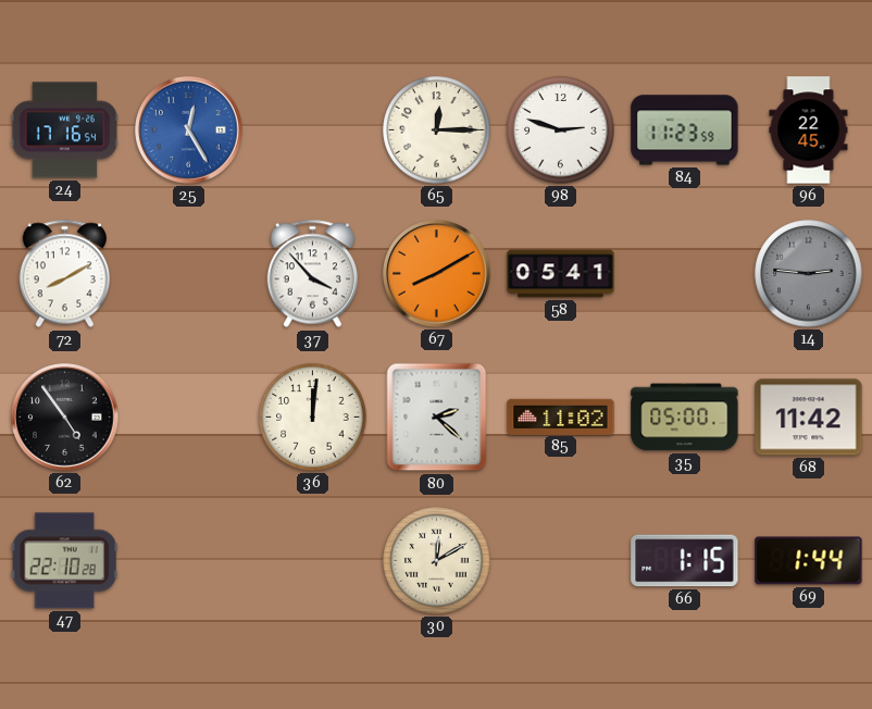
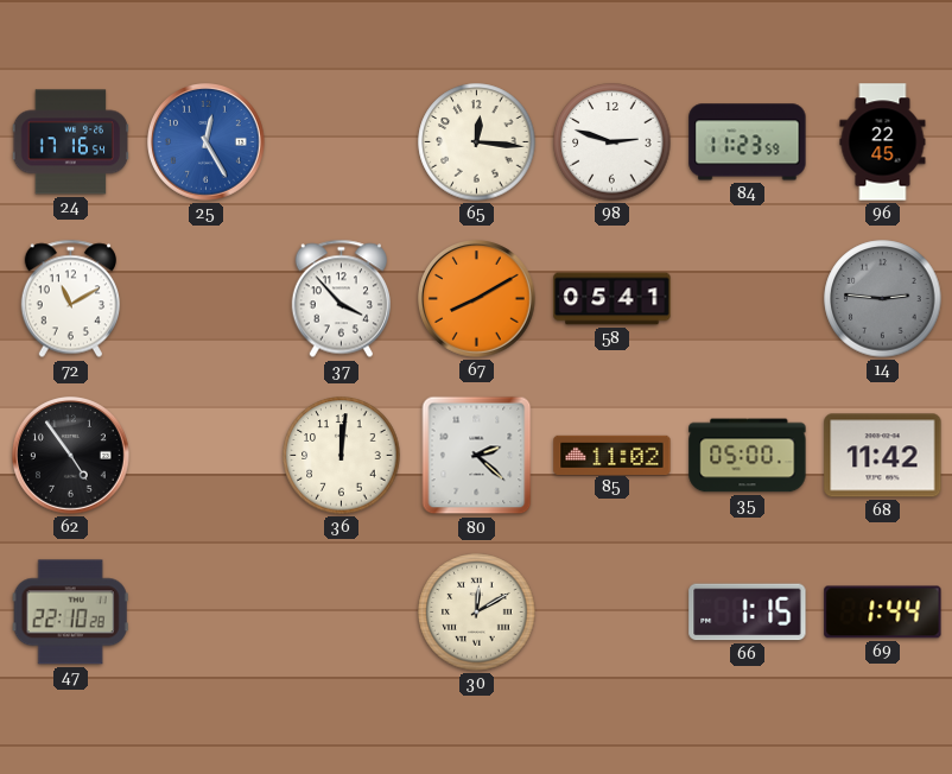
65: 12:15 -> 12:16 (477, 142)
72: 8:10 -> 11:10 (70, 299)
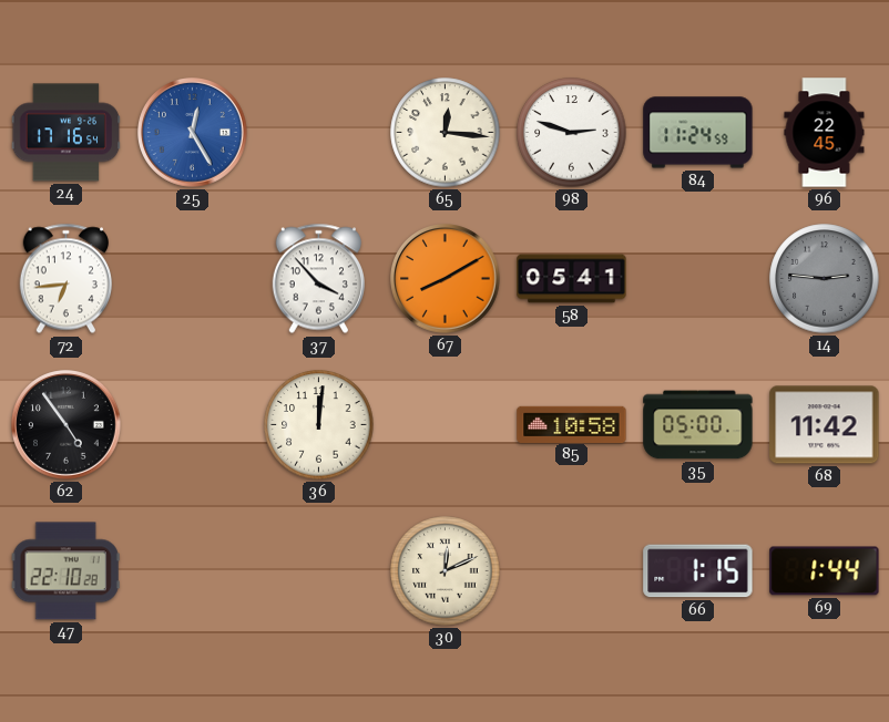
84: 11:23 -> 11:24 (698, 133)
72: 11:10 -> 6:44 (65, 279)
80: 2:22 -> none (477, 456)
85: 11:02 -> 10:58 (572, 424)
30: 12:10 -> 12:11 (446, 571)
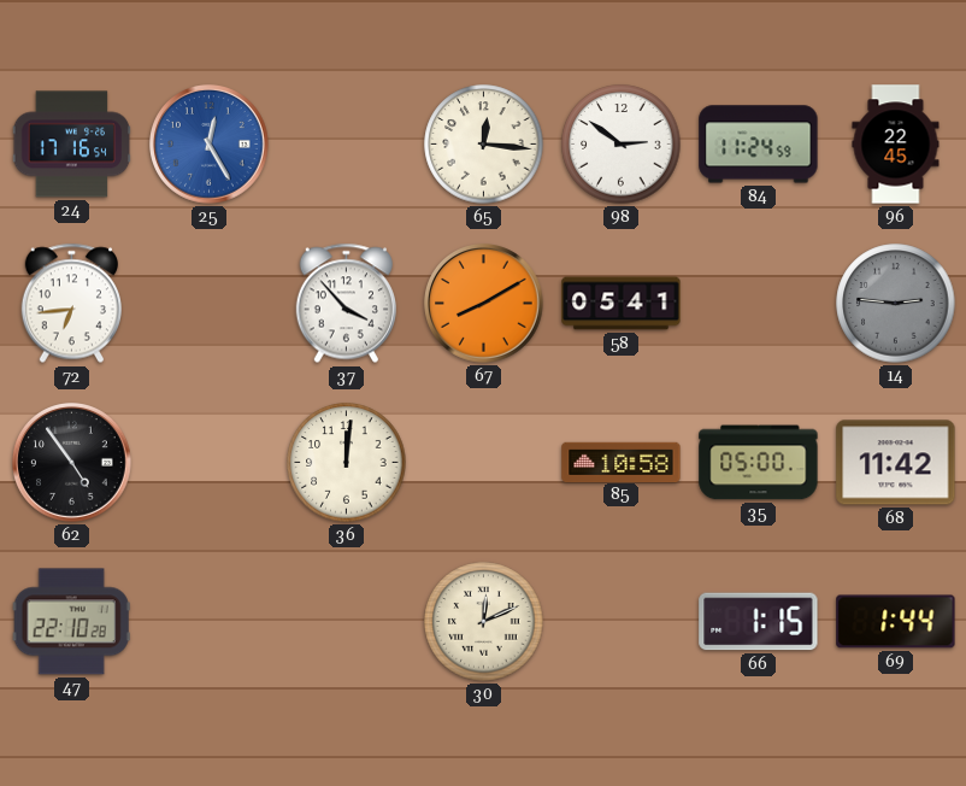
98: 2:48 -> 2:51 (622, 145)
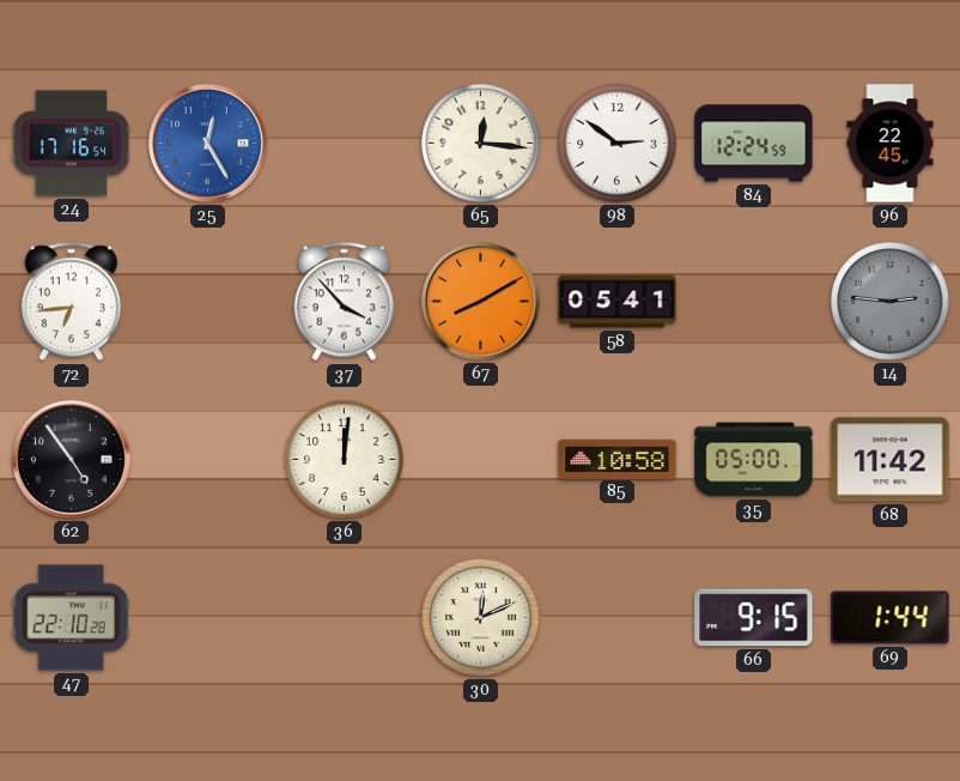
84: 11:24 -> 12:24 (754, 144)
66: 1:15 -> 9:15 (754, 618)
